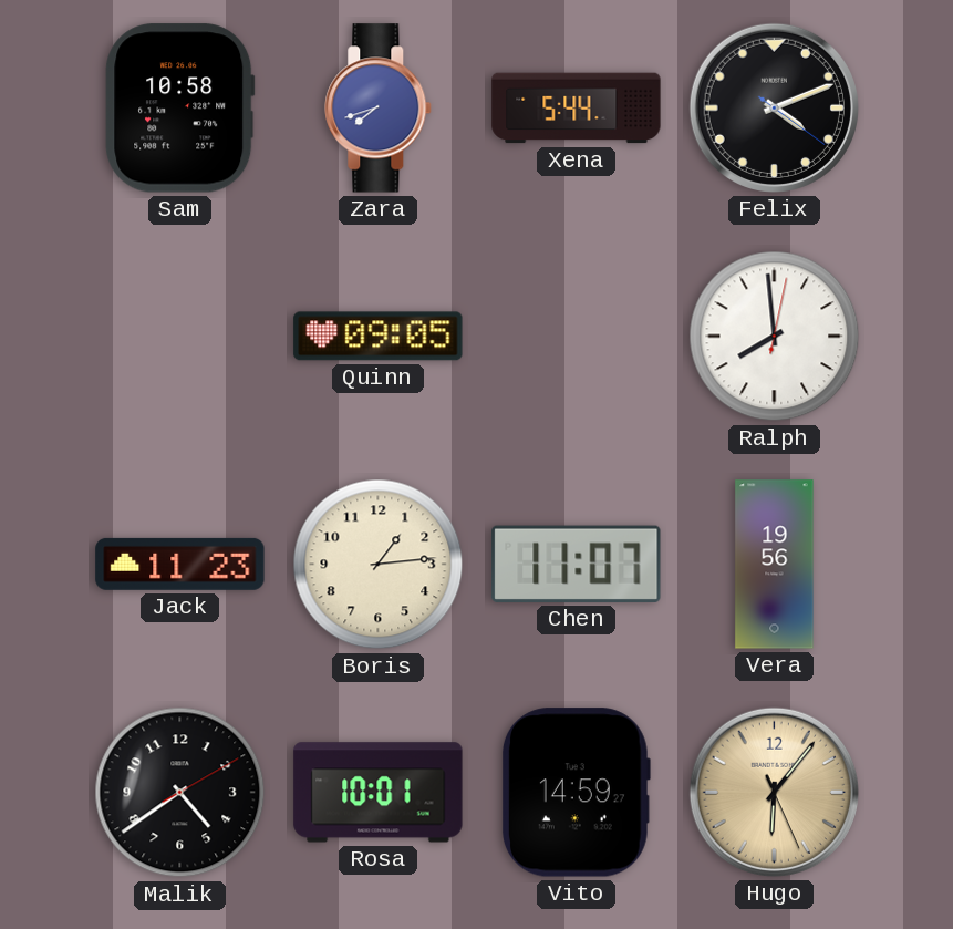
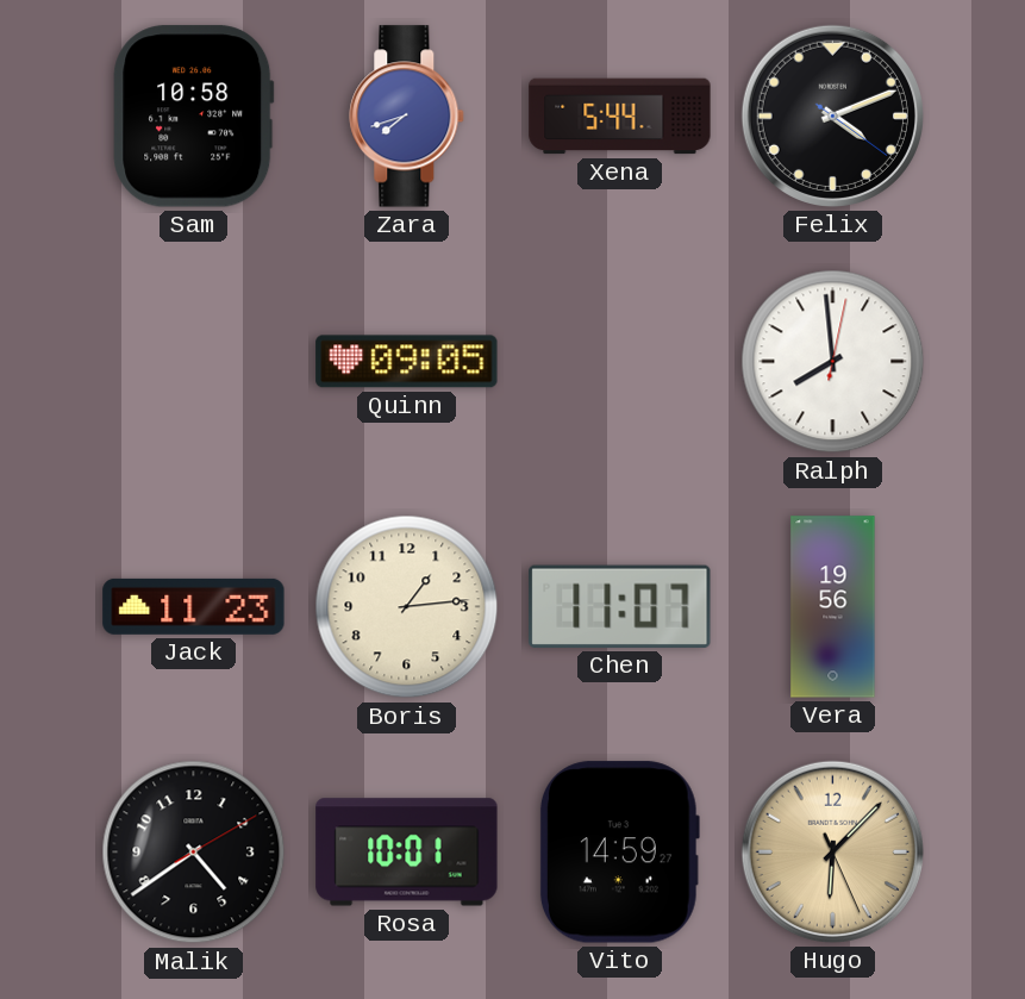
Hugo: 6:06 -> 6:07 (832, 851)
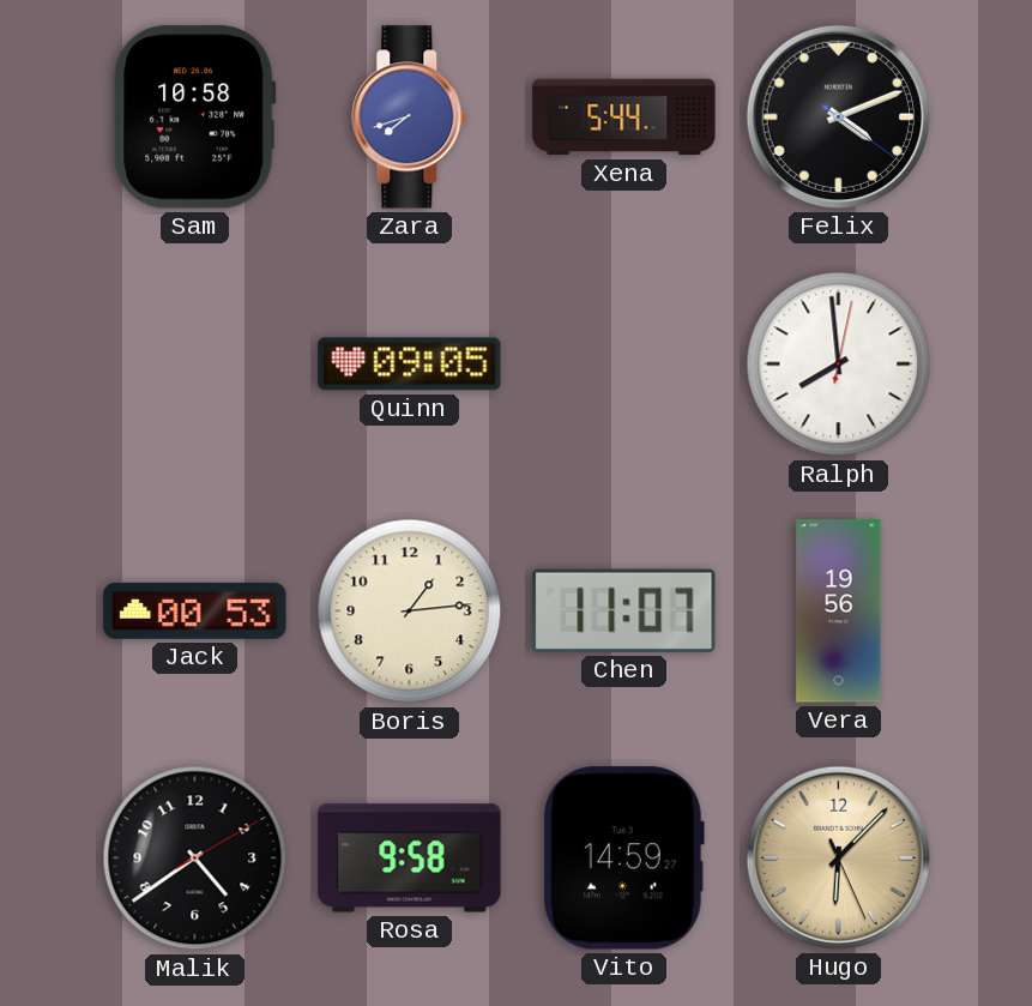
Jack: 11:23 -> 00:53 (195, 610)
Rosa: 10:01 -> 9:58 (410, 859)
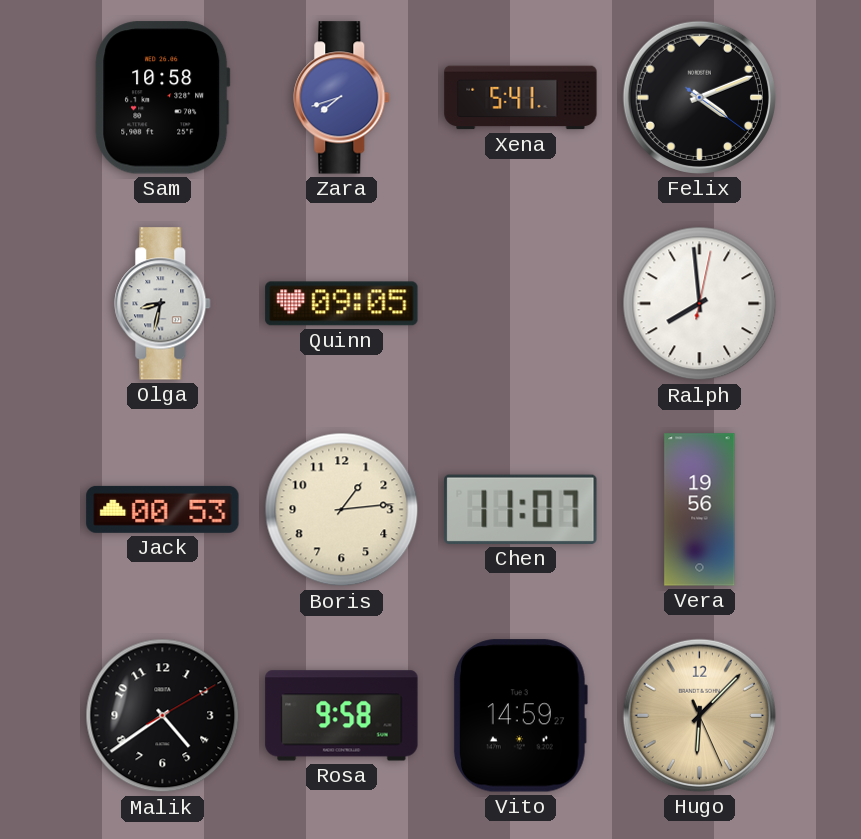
Xena: 5:44 -> 5:41 (521, 98)
Olga: none -> 8:32 (163, 304)
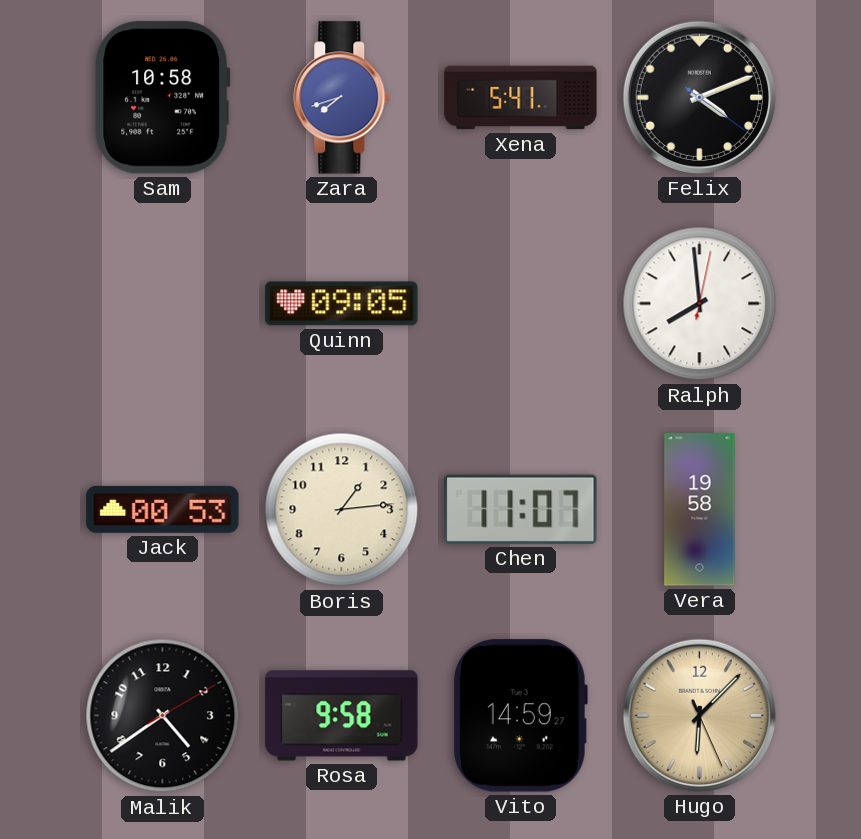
Olga: 8:32 -> none (163, 304)
Vera: 19:56 -> 19:58 (700, 510)
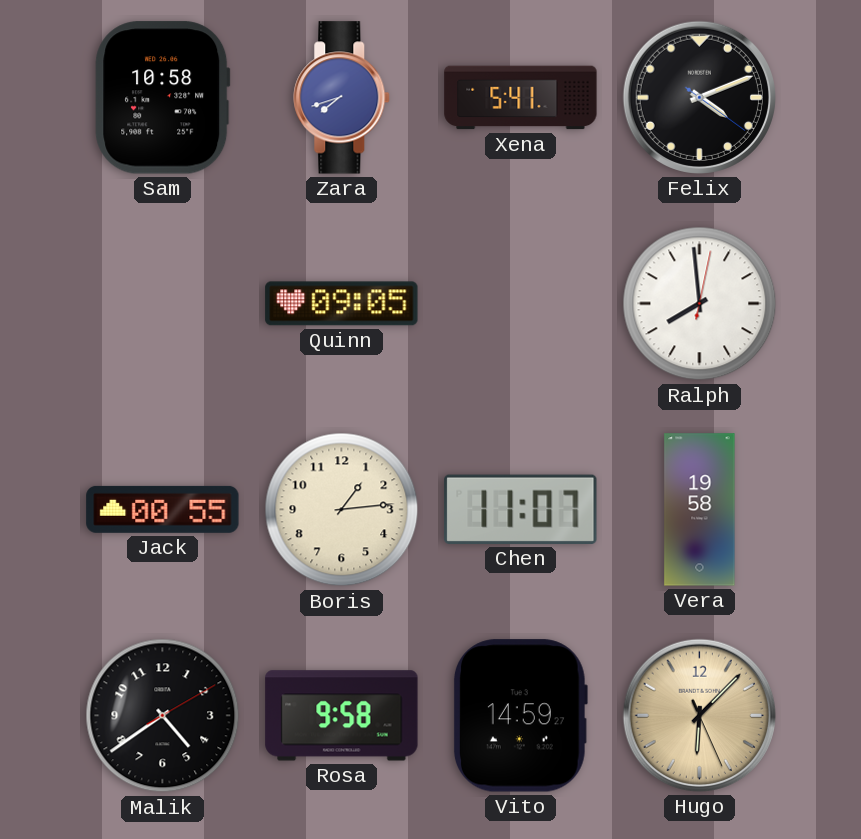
Jack: 00:53 -> 00:55 (163, 509)
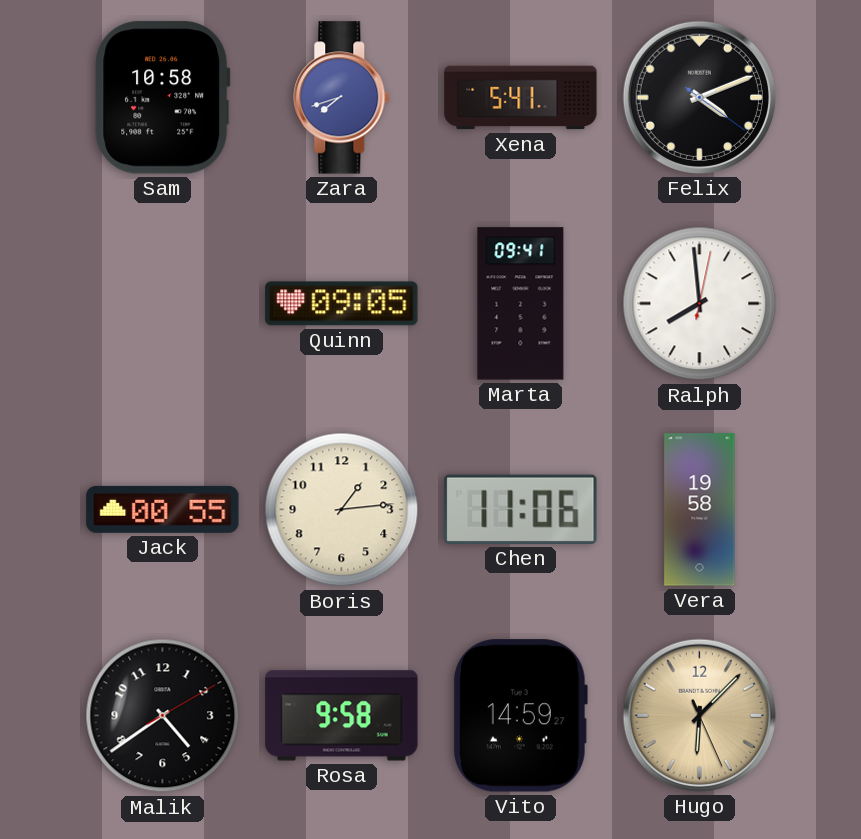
Marta: none -> 09:41 (521, 304)
Chen: 11:07 -> 11:06 (521, 509)
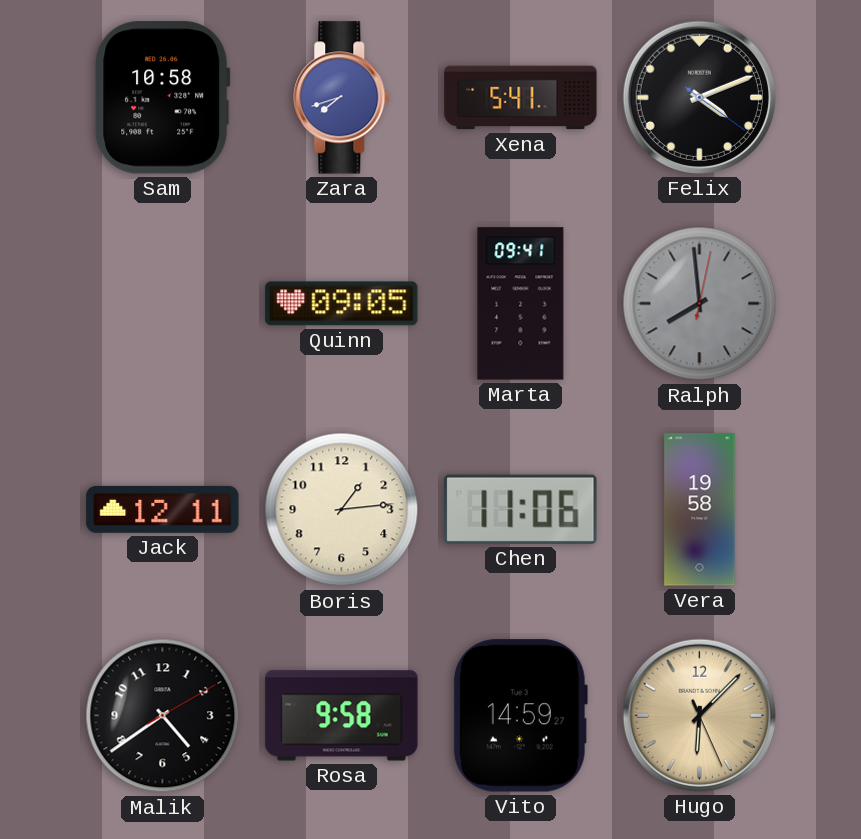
Ralph dial: white -> grey (700, 304)
Jack: 00:55 -> 12:11 (163, 509)
